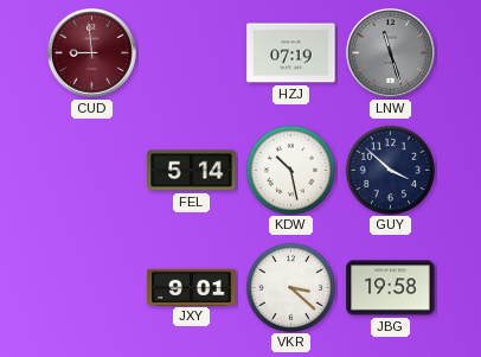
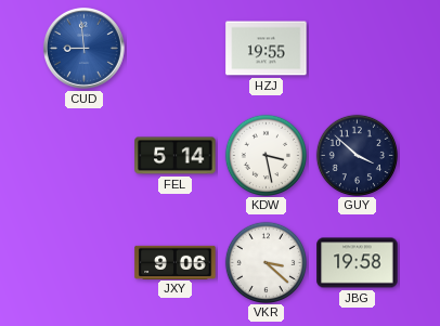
CUD dial: burgundy -> blue (85, 49)
HZJ: 07:19 -> 19:55 (267, 49)
LNW: 11:27 -> none (391, 53)
KDW: 10:28 -> 3:28 (266, 155)
JXY: 9:01 -> 9:06 (176, 262)
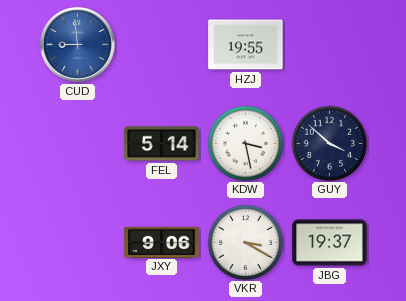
VKR: 3:22 -> 3:20 (245, 242)
JBG: 19:58 -> 19:37 (330, 243)
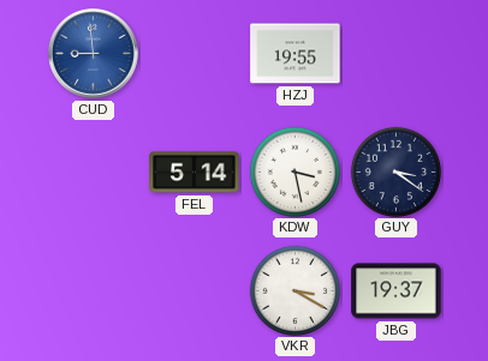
GUY: 3:52 -> 3:21 (395, 172)
JXY: 9:06 -> none (162, 242)
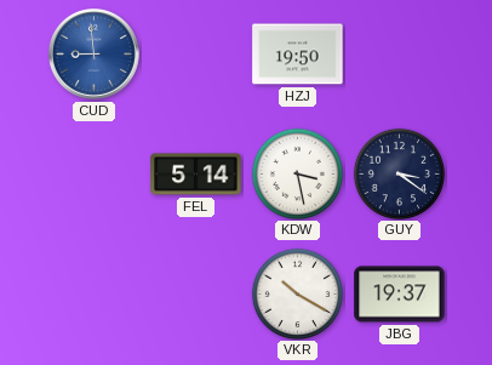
HZJ: 19:55 -> 19:50 (298, 55)
VKR: 3:20 -> 10:20 (297, 293)
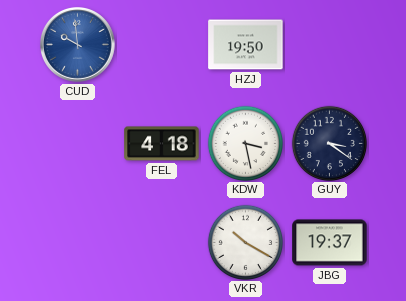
CUD: 8:59 -> 9:59 (78, 45)
FEL: 5:14 -> 4:18 (162, 144)
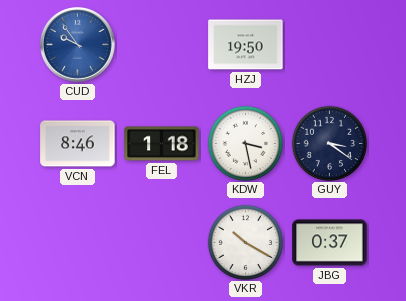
CUD: 9:59 -> 9:54 (78, 45)
VCN: none -> 8:46 (78, 144)
FEL: 4:18 -> 1:18 (162, 144)
JBG: 19:37 -> 0:37 (330, 243)
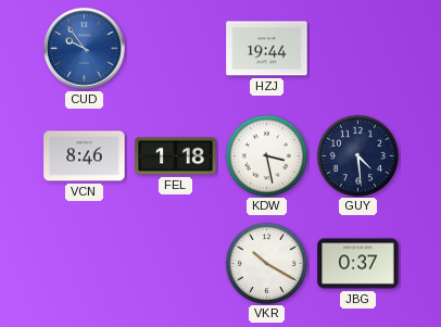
HZJ: 19:50 -> 19:44 (267, 49)
GUY: 3:21 -> 4:29 (357, 155)
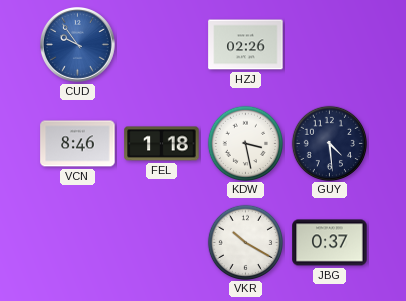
HZJ: 19:44 -> 02:26 (246, 45)
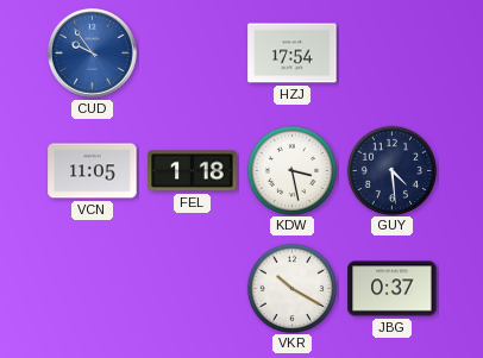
HZJ: 02:26 -> 17:54 (293, 54)
VCN: 8:46 -> 11:05 (93, 171)
